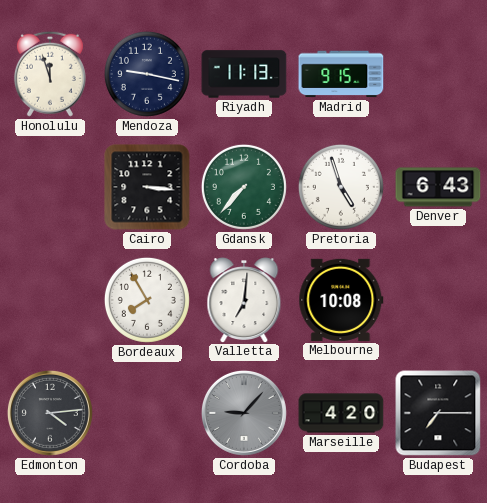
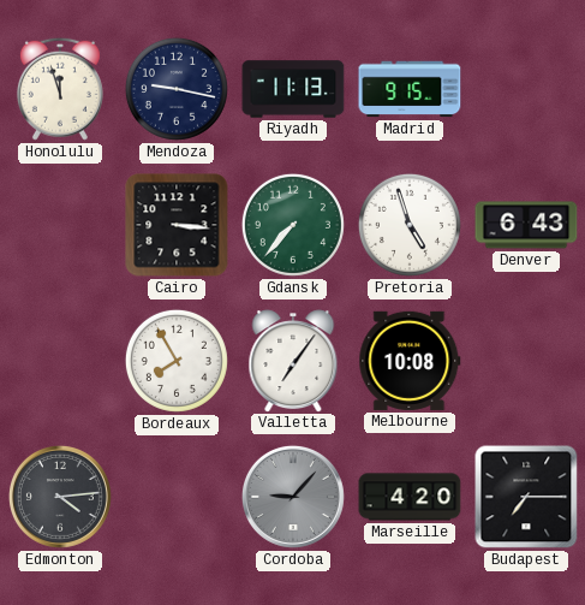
Valletta: 7:01 -> 7:06 (293, 361)
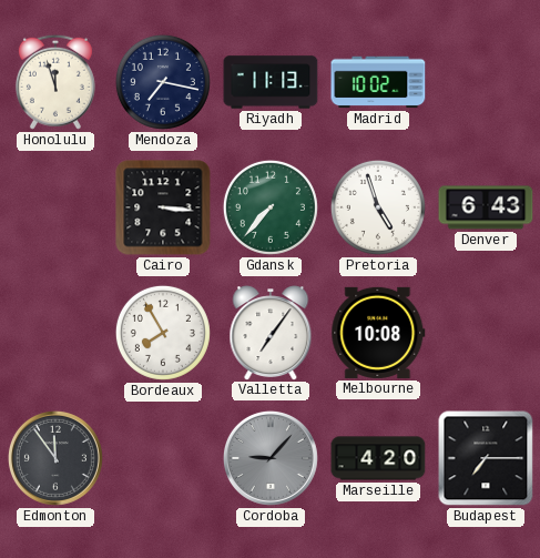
Mendoza: 9:17 -> 7:17 (163, 82)
Madrid: 9:15 -> 10:02 (378, 82)
Edmonton: 4:14 -> 11:54 (55, 458)
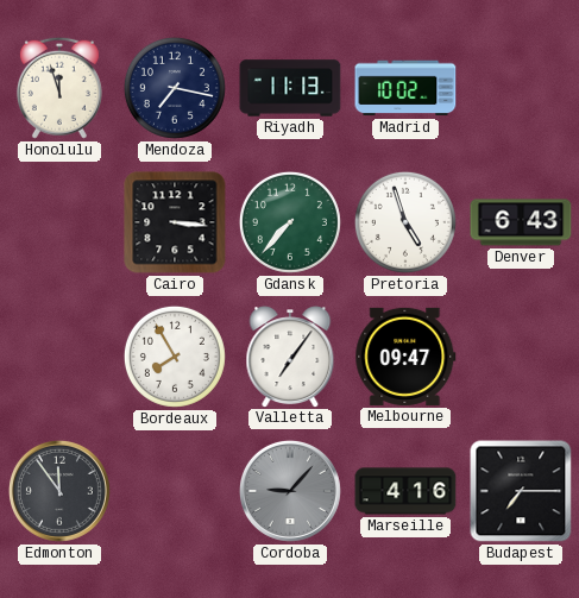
Melbourne: 10:08 -> 09:47 (405, 357)
Marseille: 4:20 -> 4:16 (405, 491)
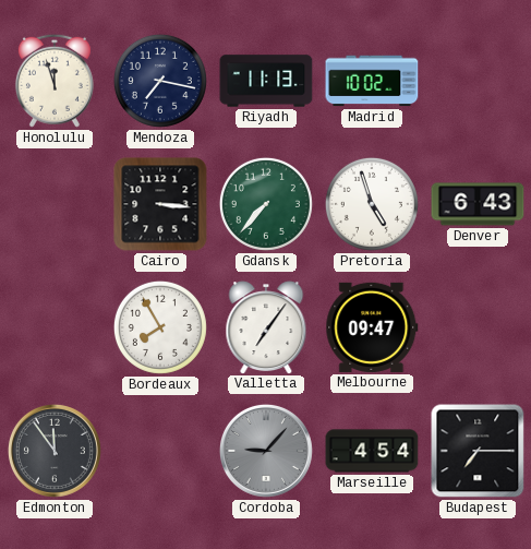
Marseille: 4:16 -> 4:54 (372, 451)
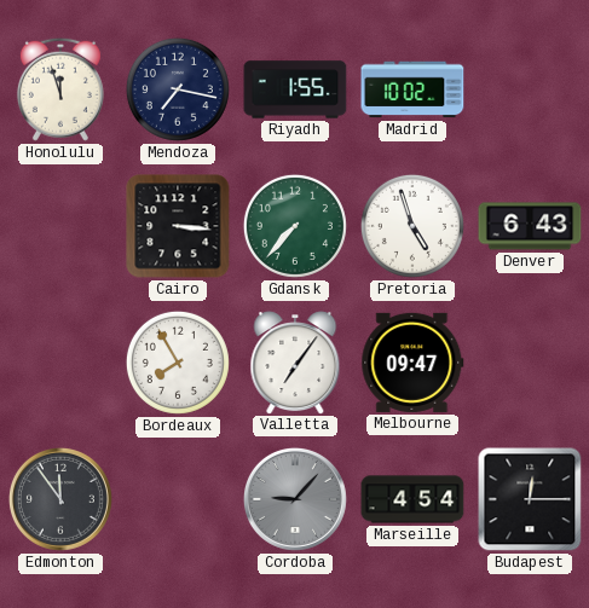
Riyadh: 11:13 -> 1:55 (295, 89)
Budapest: 7:15 -> 12:15 (530, 499)
